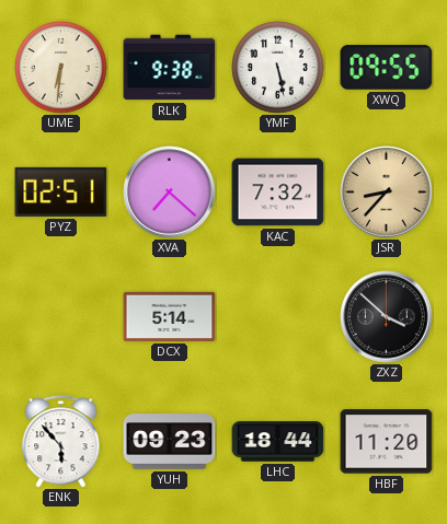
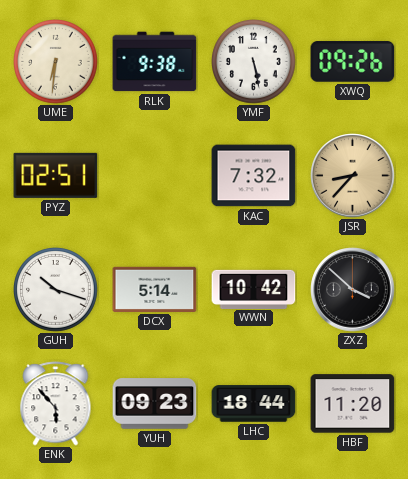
XWQ: 09:55 -> 09:26 (353, 62)
XVA: 7:22 -> none (170, 193)
GUH: none -> 10:18 (56, 290)
WWN: none -> 10:42 (254, 289)
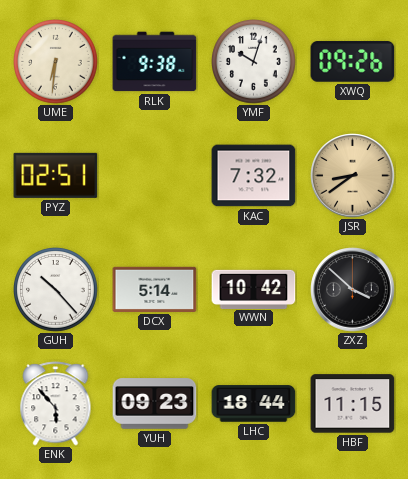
YMF: 5:28 -> 10:03 (254, 62)
JSR: 8:37 -> 8:39 (353, 176)
GUH: 10:18 -> 10:23 (56, 290)
HBF: 11:20 -> 11:15 (353, 404)
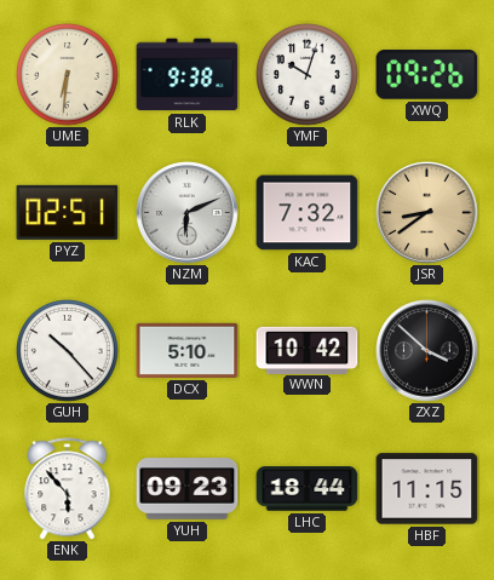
NZM: none -> 6:11 (188, 213)
DCX: 5:14 -> 5:10 (188, 350)
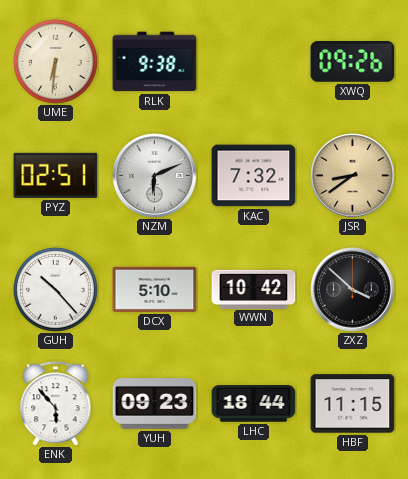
YMF: 10:03 -> none (308, 75)
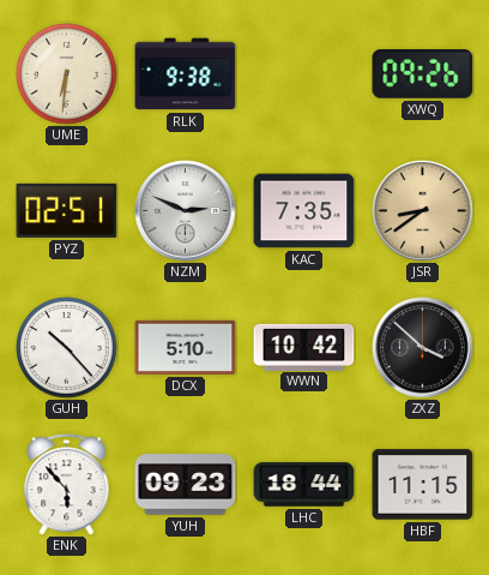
NZM: 6:11 -> 2:49 (186, 211)
KAC: 7:32 -> 7:35 (304, 211)
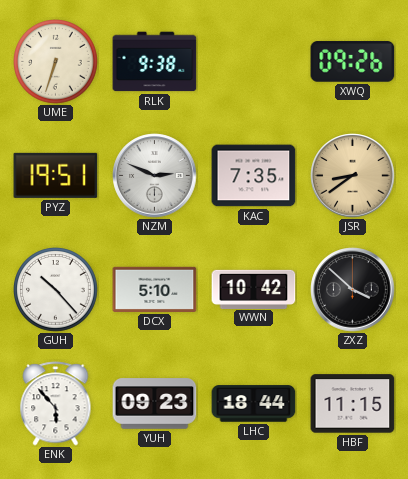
UME: 6:31 -> 6:33 (56, 62)
PYZ: 02:51 -> 19:51 (56, 175)
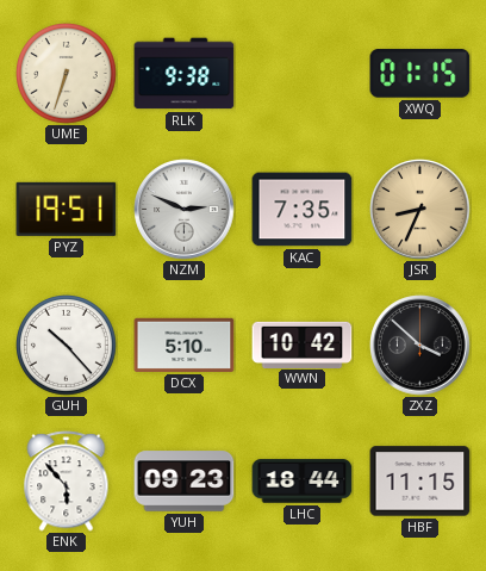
XWQ: 09:26 -> 01:15 (420, 74)
JSR: 8:39 -> 8:34 (420, 210)
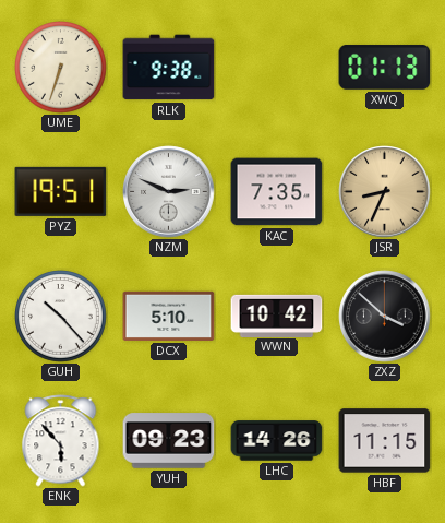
XWQ: 01:15 -> 01:13 (385, 68)
LHC: 18:44 -> 14:26 (277, 441)
